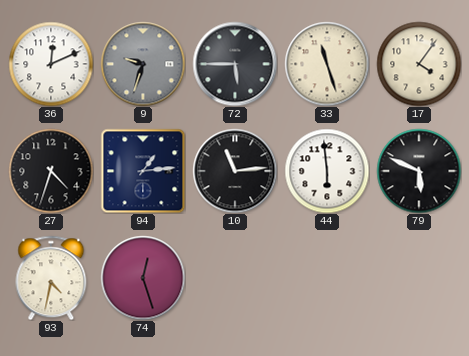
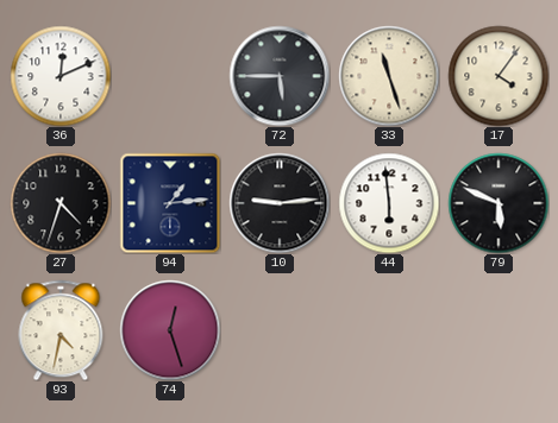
9: 9:33 -> none (143, 64)
10: 11:14 -> 9:14 (280, 203)
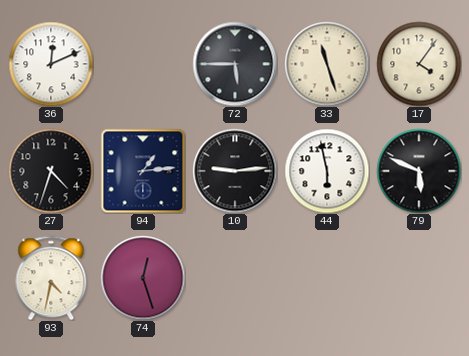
44: 5:59 -> 5:58 (327, 171)
